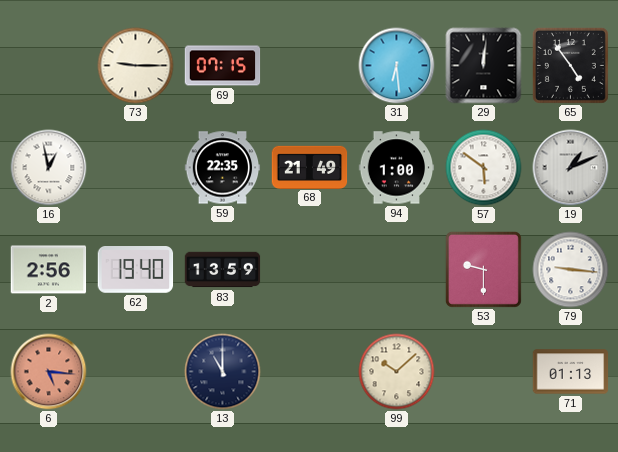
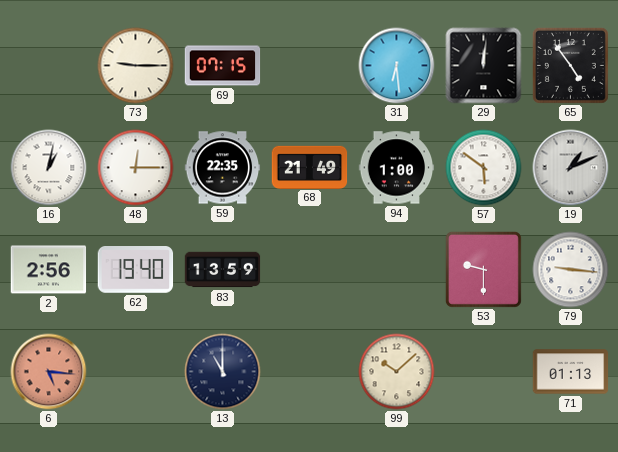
16: 12:58 -> 1:02 (49, 168)
48: none -> 12:15 (136, 168)
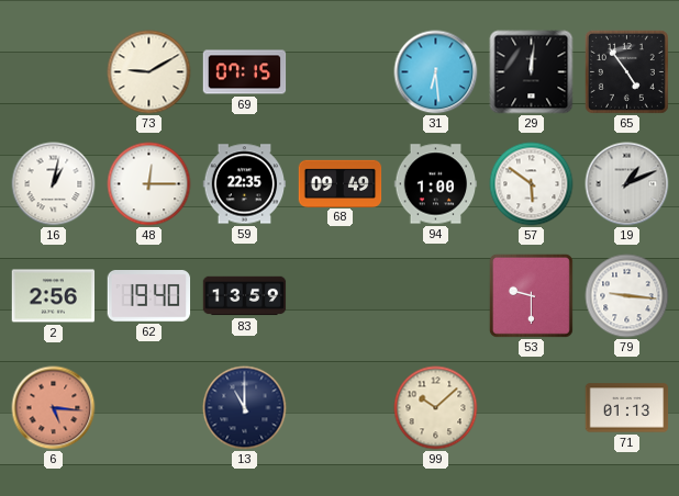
73: 9:15 -> 9:10 (149, 72)
68: 21:49 -> 09:49 (341, 183)
